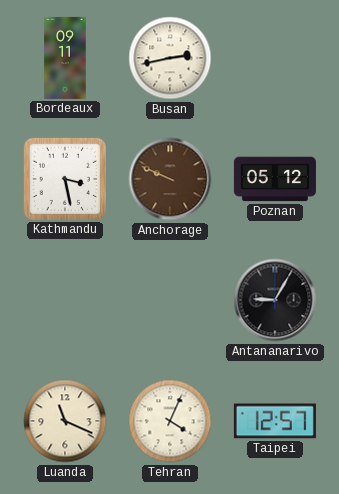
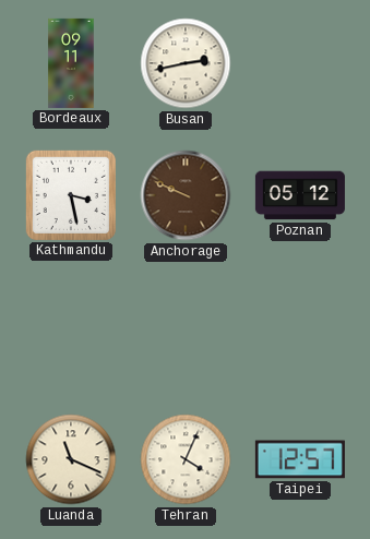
Antananarivo: 9:05 -> none (275, 300)
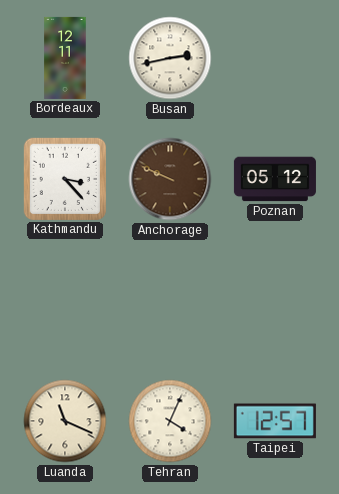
Bordeaux: 09:11 -> 12:11 (65, 58)
Kathmandu: 3:28 -> 3:23 (65, 179)
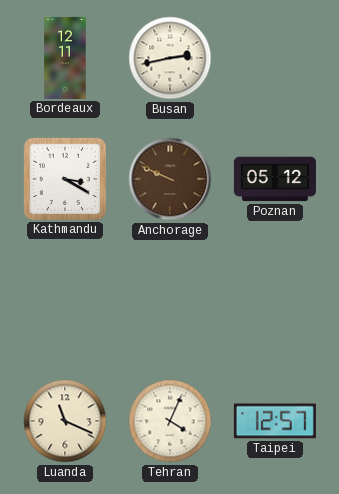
Kathmandu: 3:23 -> 3:20 (65, 179)
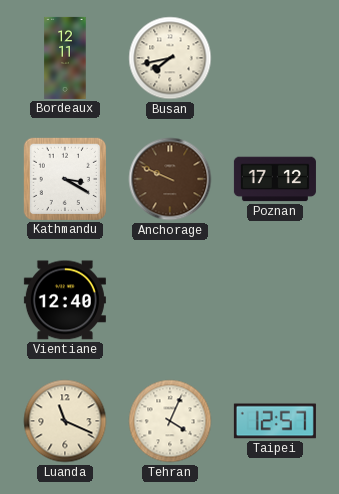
Busan: 2:43 -> 7:43 (170, 58)
Poznan: 05:12 -> 17:12 (275, 179)
Vientiane: none -> 12:40 (65, 300)
